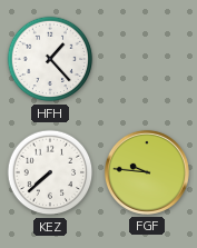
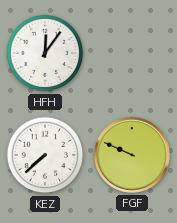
HFH: 1:23 -> 12:06 (45, 53)
FGF: 9:46 -> 9:49 (132, 155)
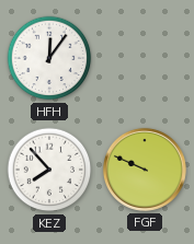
KEZ: 7:38 -> 7:53 (49, 170)
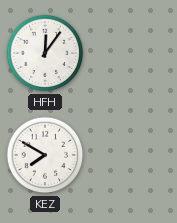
KEZ: 7:53 -> 7:50 (45, 155)
FGF: 9:49 -> none (145, 170)
